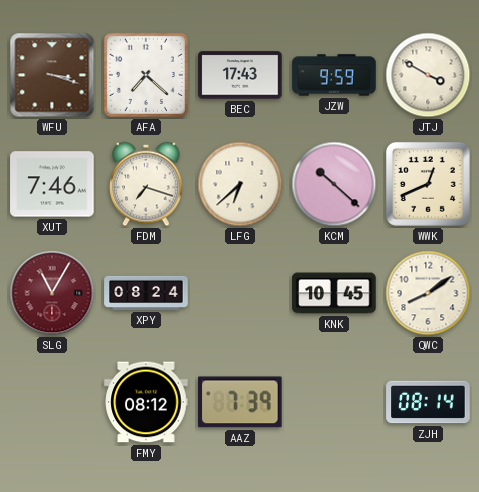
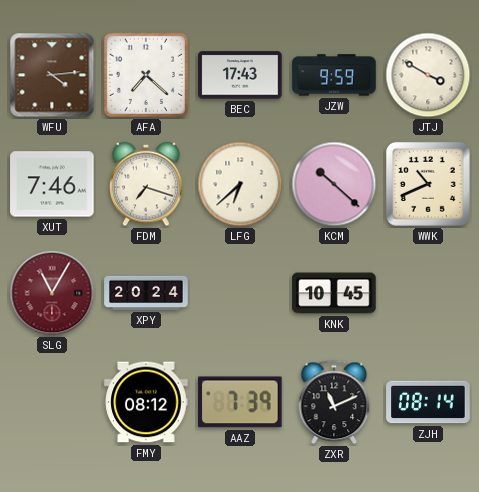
WFU: 3:18 -> 4:14 (52, 75)
WWK: 12:41 -> 10:41 (428, 184)
XPY: 08:24 -> 20:24 (146, 293)
QWC: 8:09 -> none (428, 293)
ZXR: none -> 11:11 (334, 402)
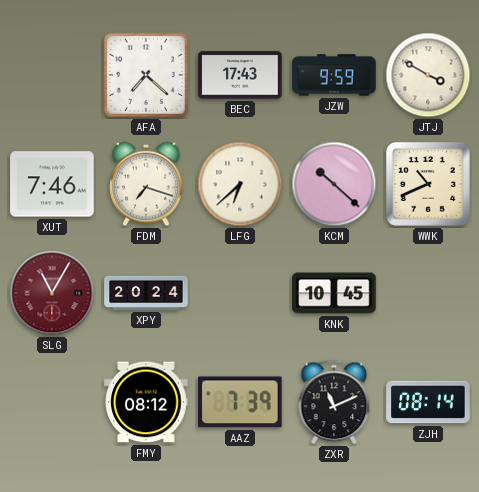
WFU: 4:14 -> none (52, 75)
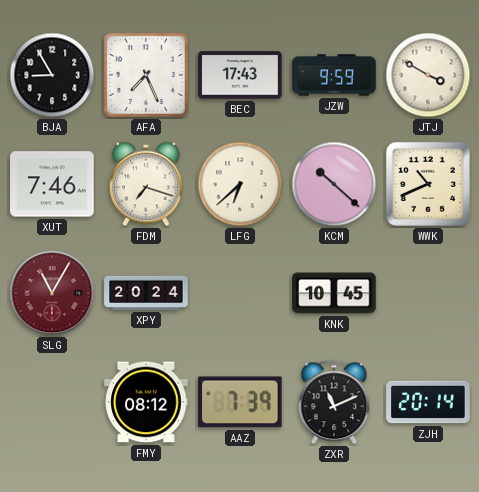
BJA: none -> 8:55 (52, 75)
AFA: 7:22 -> 7:26 (146, 75)
ZJH: 08:14 -> 20:14 (428, 402)
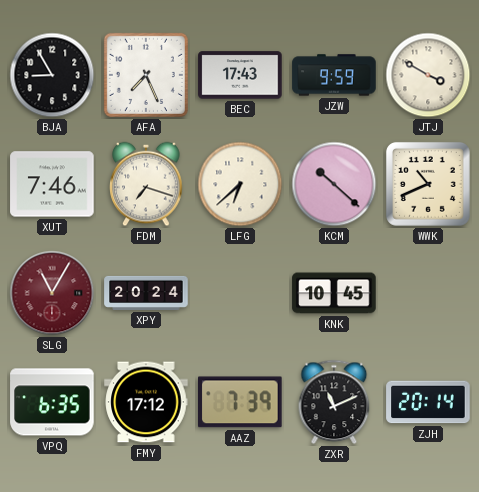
VPQ: none -> 6:35 (52, 402)
FMY: 08:12 -> 17:12 (146, 402)
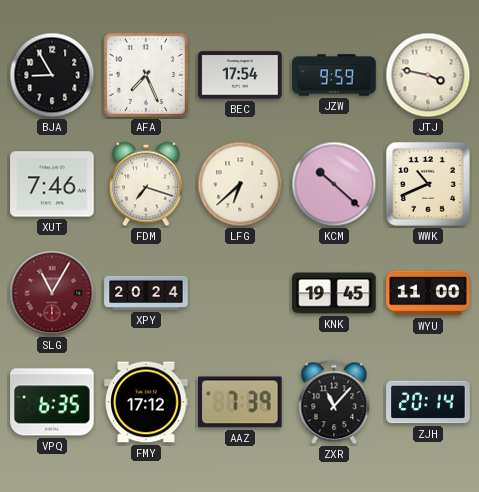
BEC: 17:43 -> 17:54 (240, 75)
JTJ: 3:50 -> 3:47 (428, 75)
KNK: 10:45 -> 19:45 (334, 293)
WYU: none -> 11:00 (428, 293)
ZXR: 11:11 -> 11:07 (334, 402)
